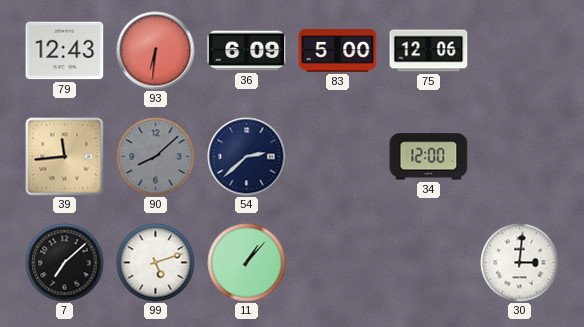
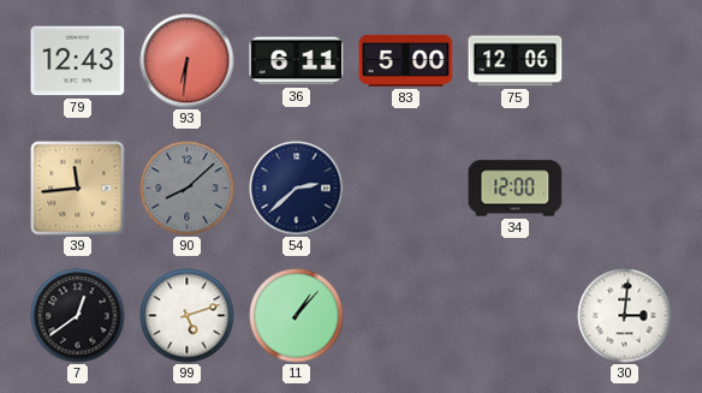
36: 6:09 -> 6:11 (297, 61)
7: 7:08 -> 12:39 (78, 316)
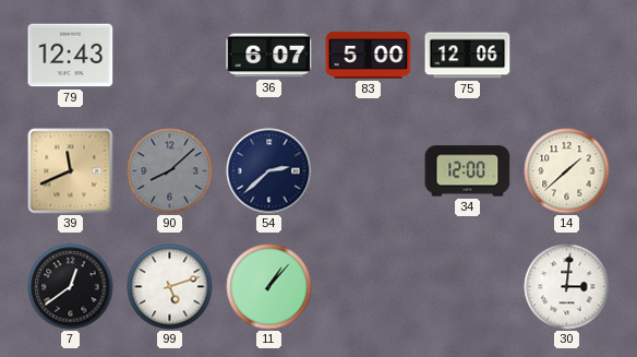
93: 6:31 -> none (188, 61)
36: 6:11 -> 6:07 (269, 56)
39: 11:44 -> 11:41 (71, 171)
14: none -> 1:38 (567, 171)
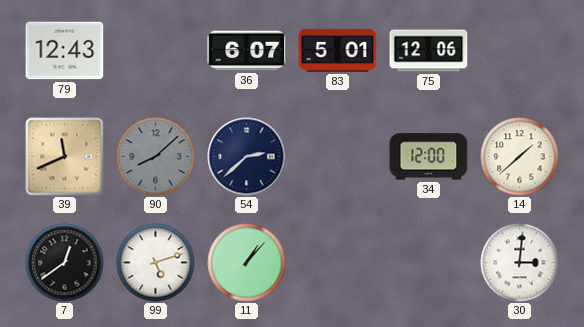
83: 5:00 -> 5:01 (338, 50)
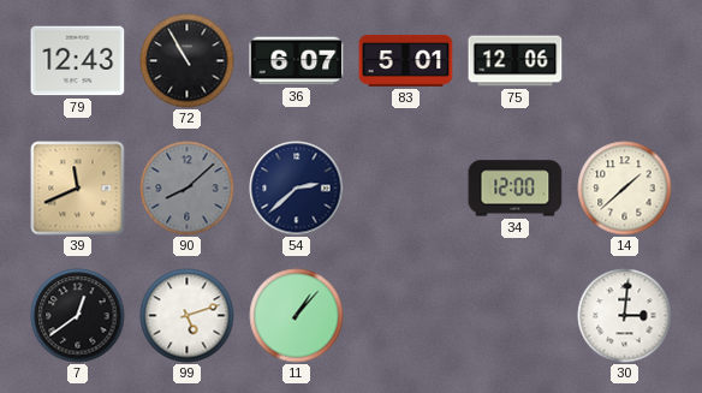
72: none -> 10:55 (188, 61)
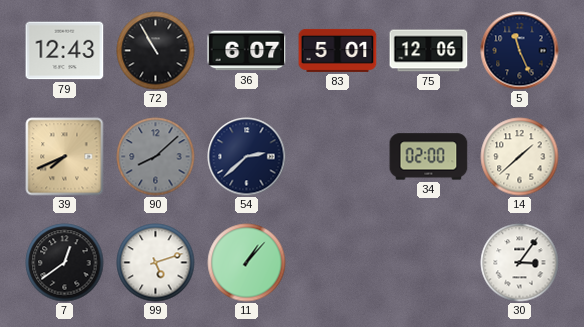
5: none -> 11:26 (520, 51)
39: 11:41 -> 7:41 (65, 157)
34: 12:00 -> 02:00 (429, 157)
30: 3:01 -> 3:06 (520, 263)
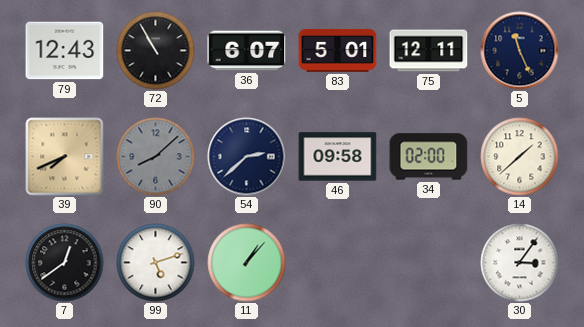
75: 12:06 -> 12:11 (429, 51)
46: none -> 09:58 (338, 157)
